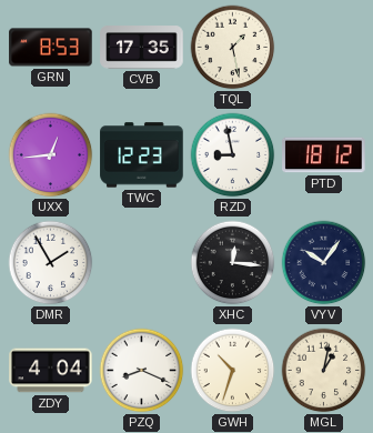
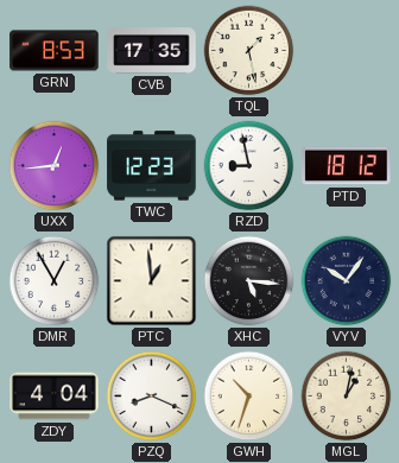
DMR: 1:55 -> 12:55 (55, 281)
PTC: none -> 12:59 (152, 281)
XHC: 12:16 -> 5:16 (249, 281)
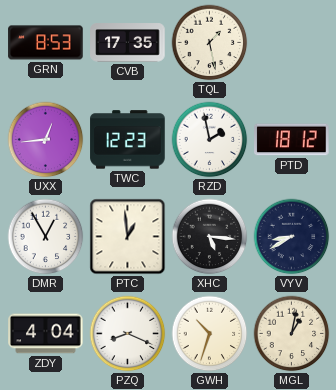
RZD: 8:58 -> 1:58 (210, 140)
VYV: 10:06 -> 8:40 (292, 237)
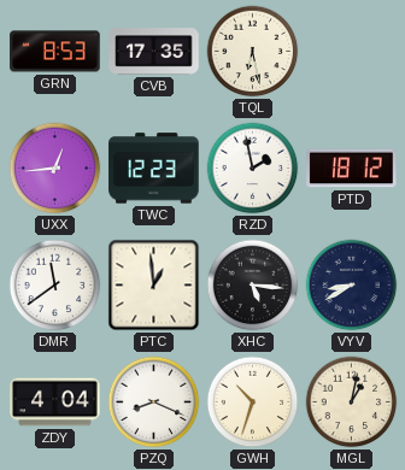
TQL: 1:28 -> 6:28 (253, 52)
DMR: 12:55 -> 11:39 (55, 286)
